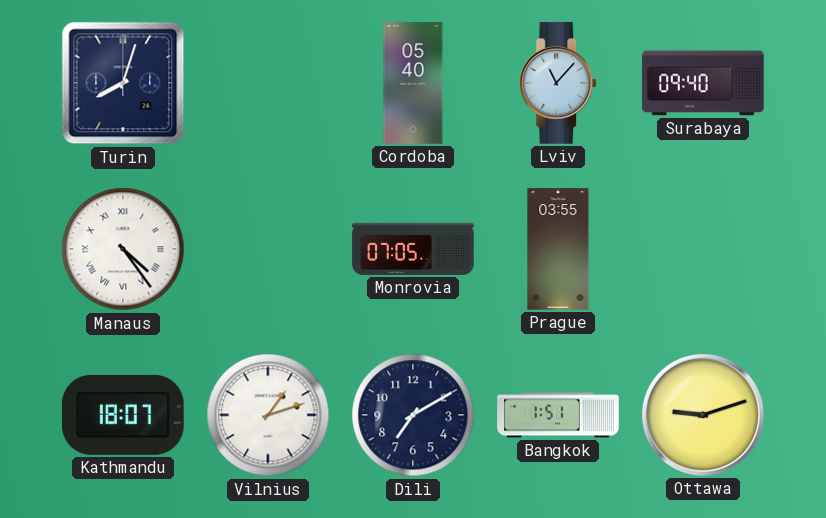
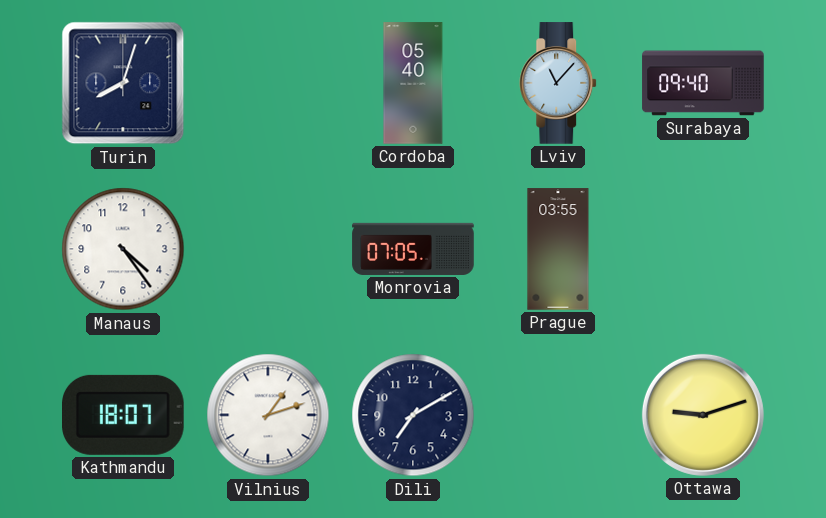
Manaus numerals: Roman -> Arabic (123, 249)
Bangkok: 1:51 -> none (558, 415)
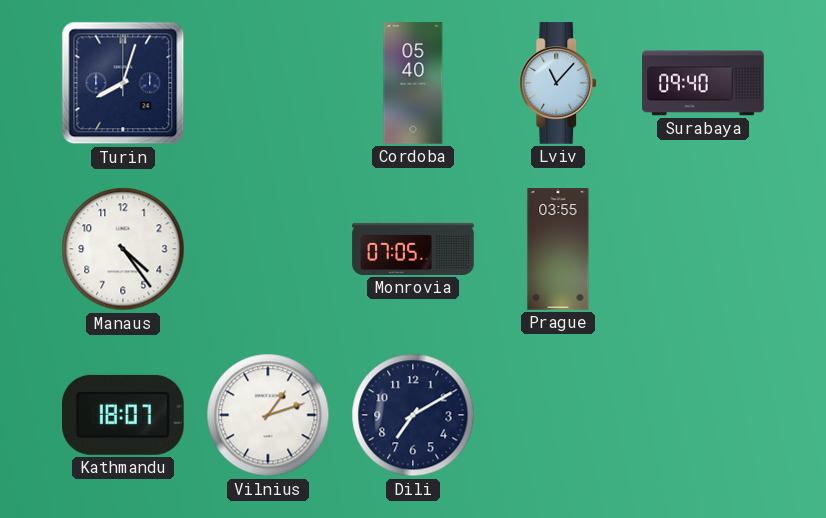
Ottawa: 9:12 -> none (703, 415)
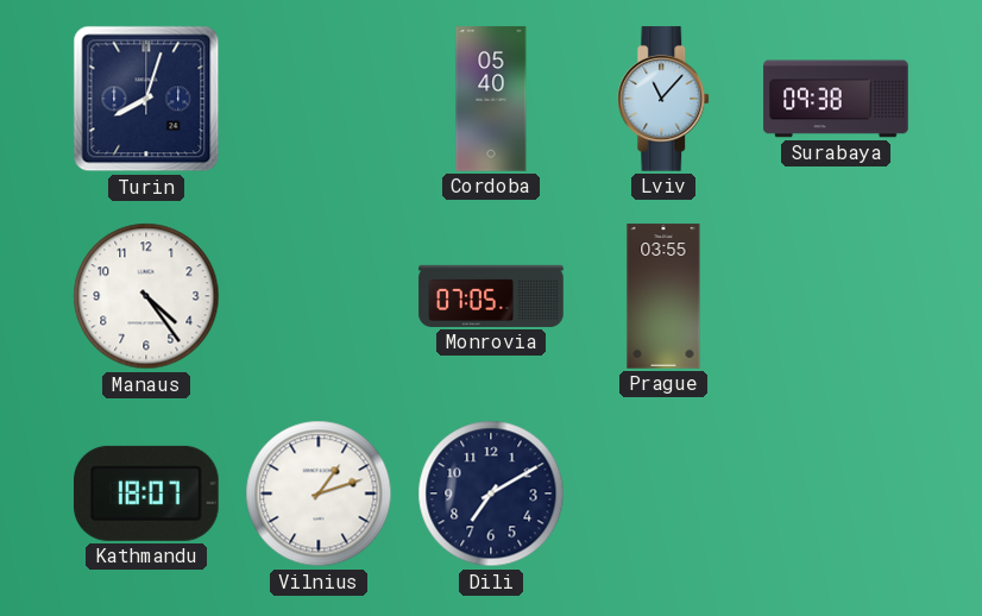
Surabaya: 09:40 -> 09:38 (836, 99)
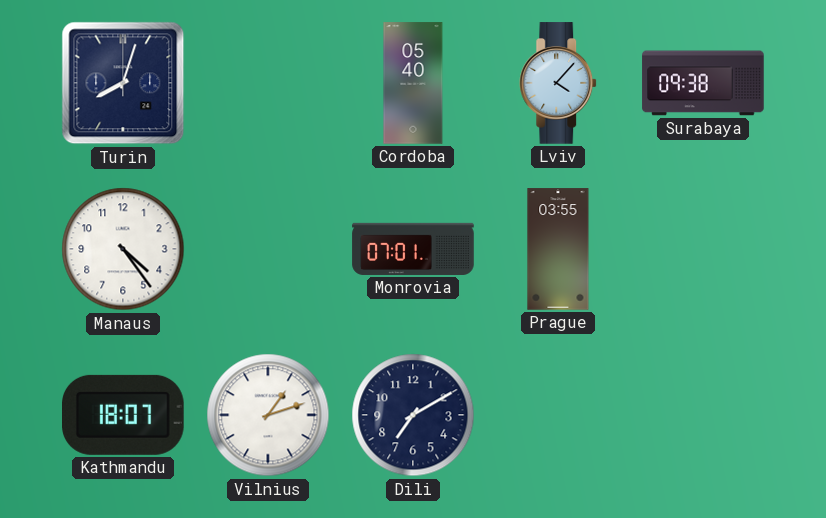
Lviv: 11:07 -> 4:07 (559, 83)
Monrovia: 07:05 -> 07:01 (413, 249)
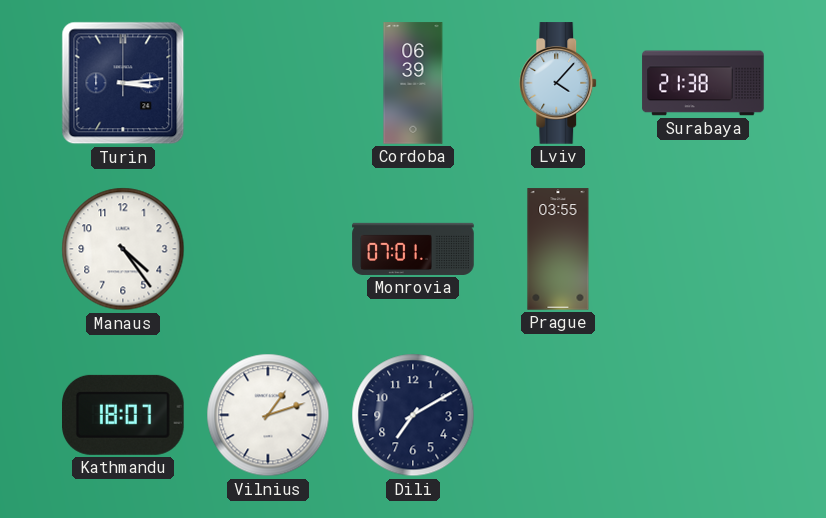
Turin: 8:03 -> 3:14 (123, 83)
Cordoba: 05:40 -> 06:39 (413, 83)
Surabaya: 09:38 -> 21:38 (703, 83)
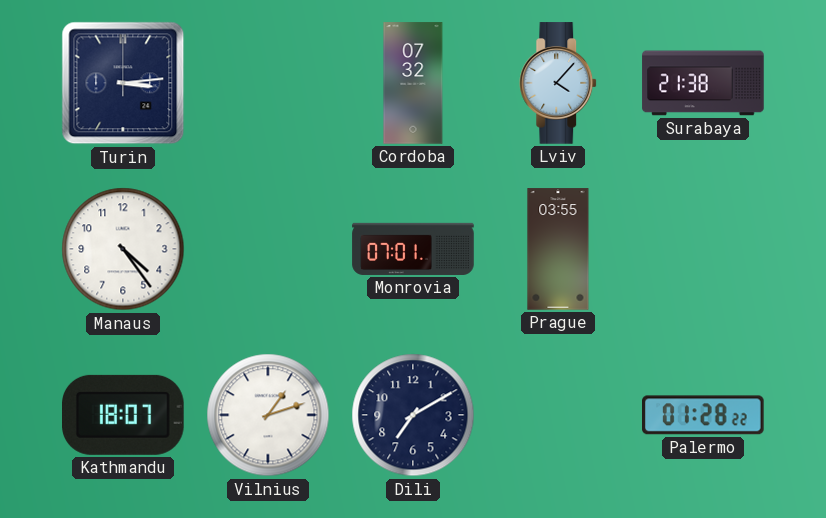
Cordoba: 06:39 -> 07:32 (413, 83)
Palermo: none -> 01:28 (704, 415)
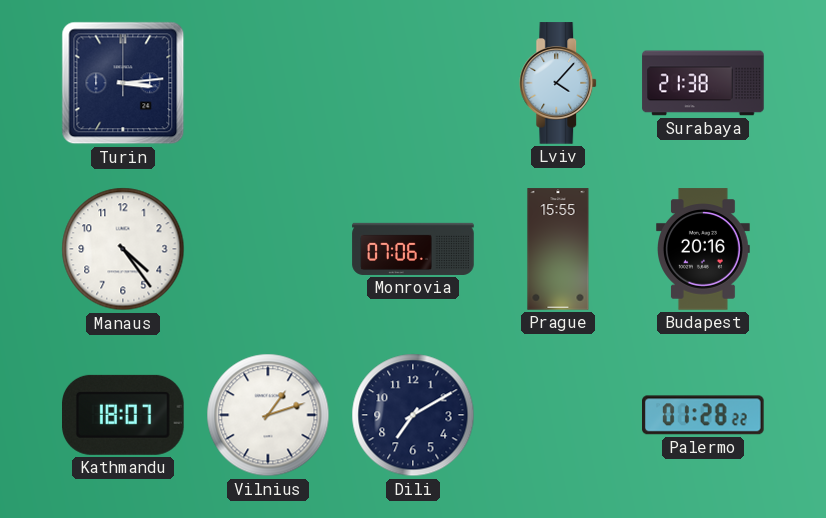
Cordoba: 07:32 -> none (413, 83)
Monrovia: 07:01 -> 07:06 (413, 249)
Prague: 03:55 -> 15:55 (558, 249)
Budapest: none -> 20:16 (704, 249)
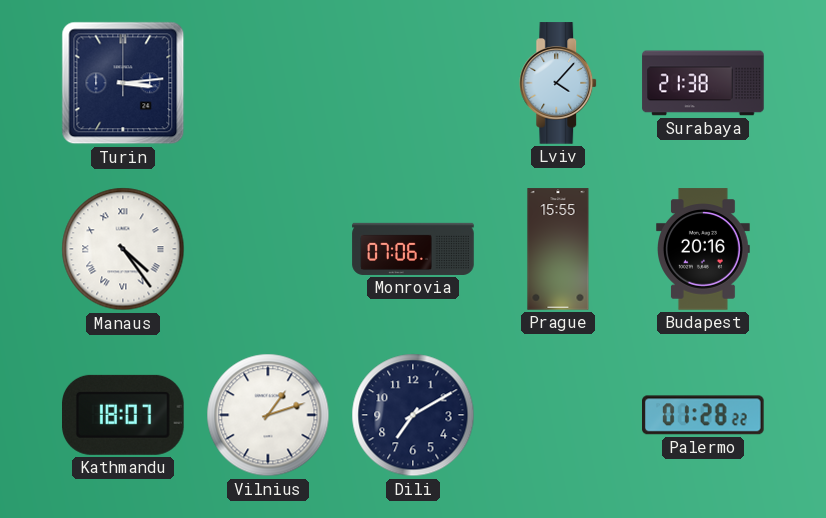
Manaus numerals: Arabic -> Roman (123, 249)
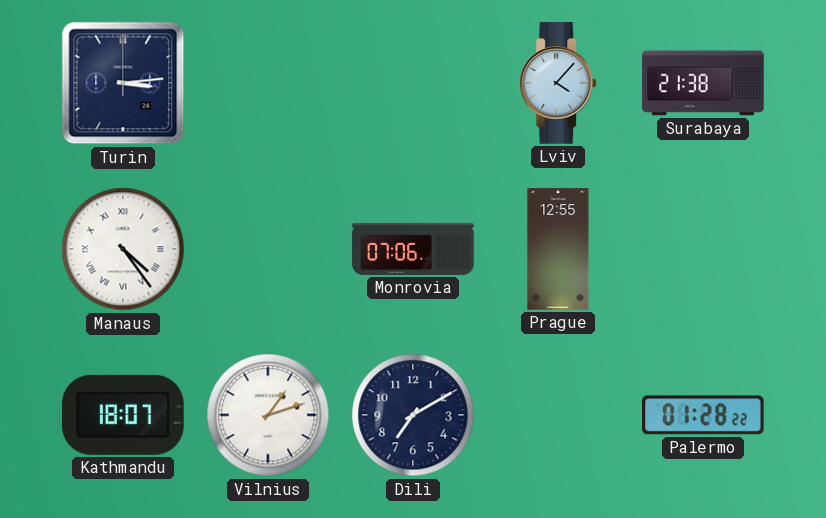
Prague: 15:55 -> 12:55 (558, 249)
Budapest: 20:16 -> none (704, 249)
